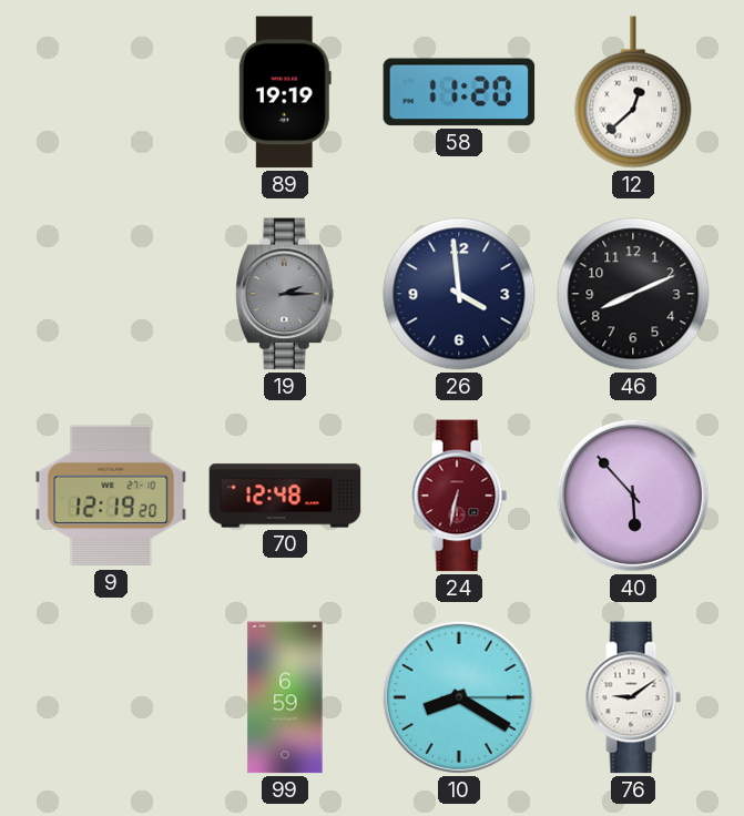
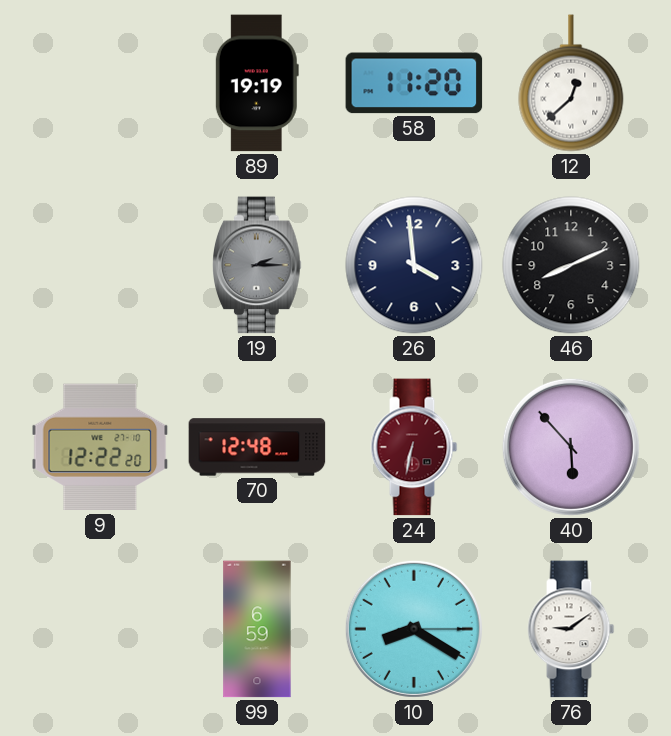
9: 12:19 -> 12:22 (100, 447)
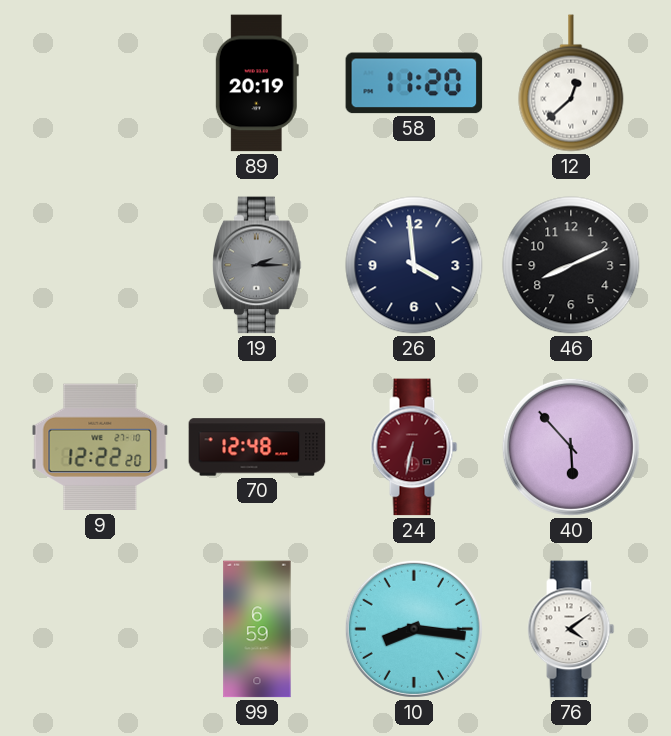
89: 19:19 -> 20:19 (257, 83)
10: 8:20 -> 8:16 (414, 629)
76: 9:09 -> 4:09 (571, 629)
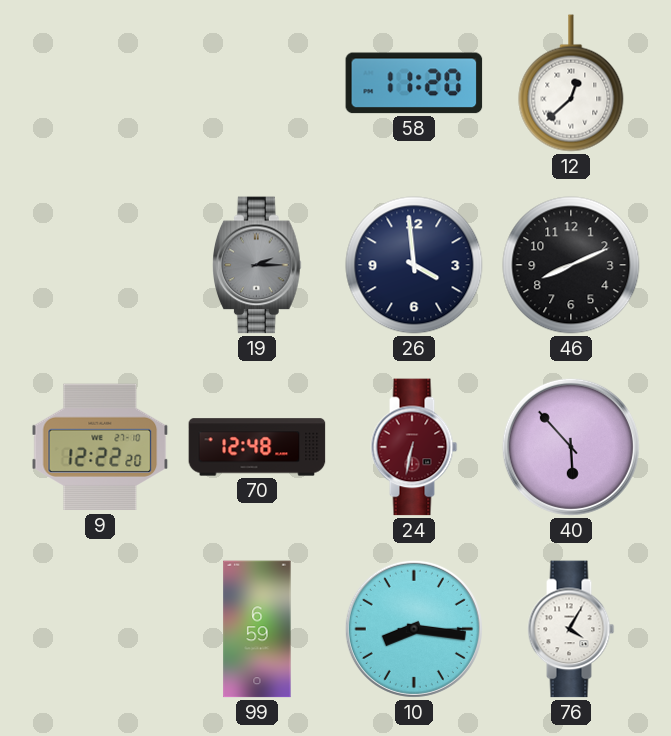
89: 20:19 -> none (257, 83)
76: 4:09 -> 4:05 (571, 629)
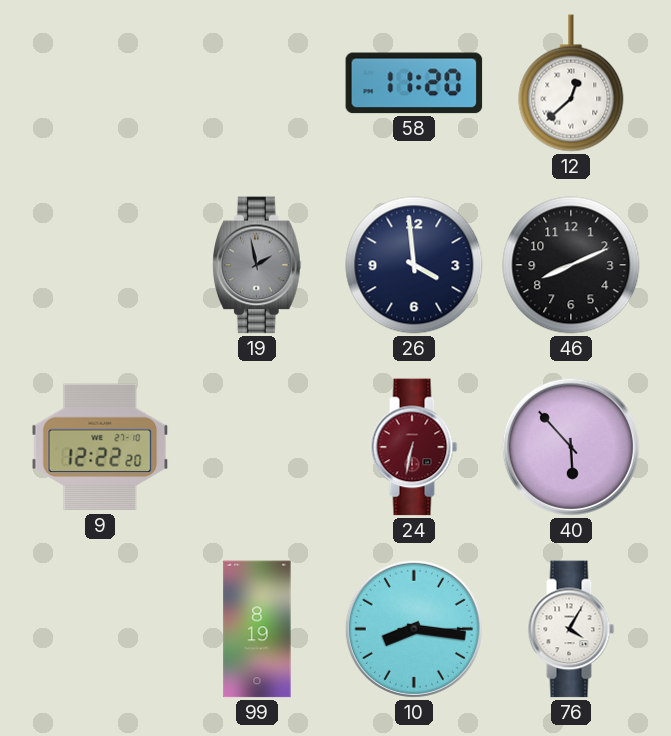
19: 2:15 -> 1:58 (258, 265)
70: 12:48 -> none (257, 447)
99: 6:59 -> 8:19 (257, 629)
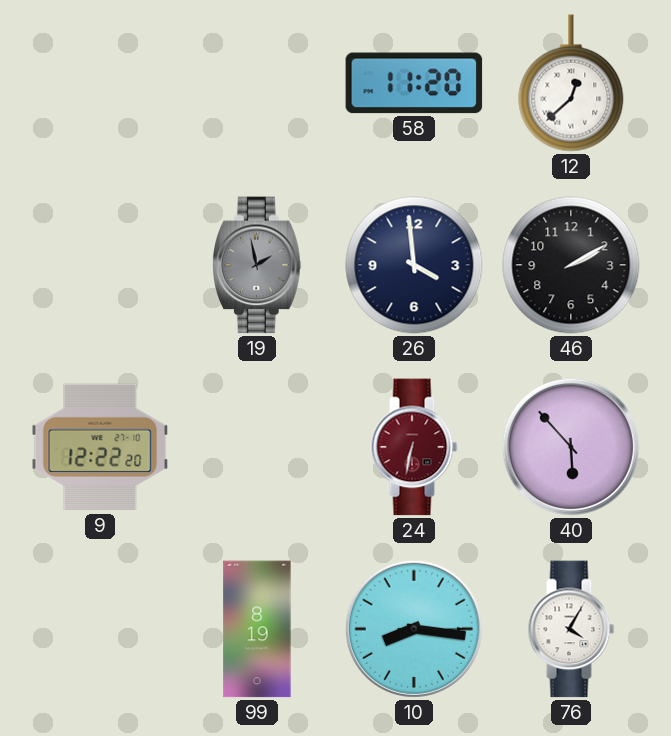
46: 8:11 -> 2:10 (571, 265)
